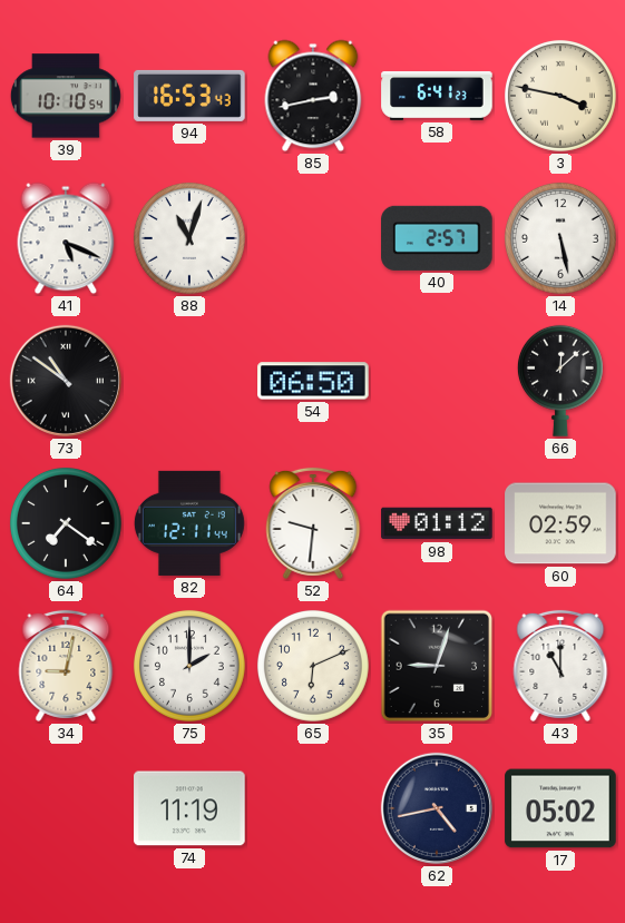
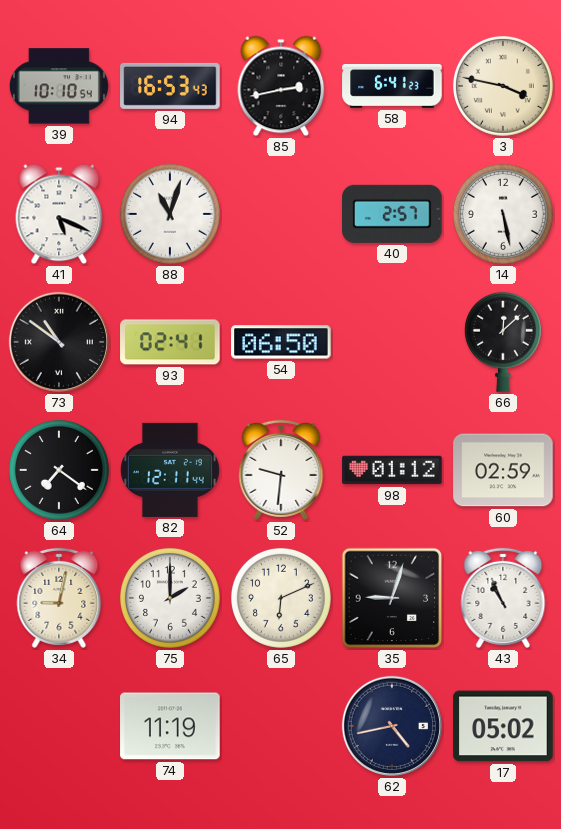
93: none -> 02:41 (170, 342)
43: 11:00 -> 10:56 (503, 598)
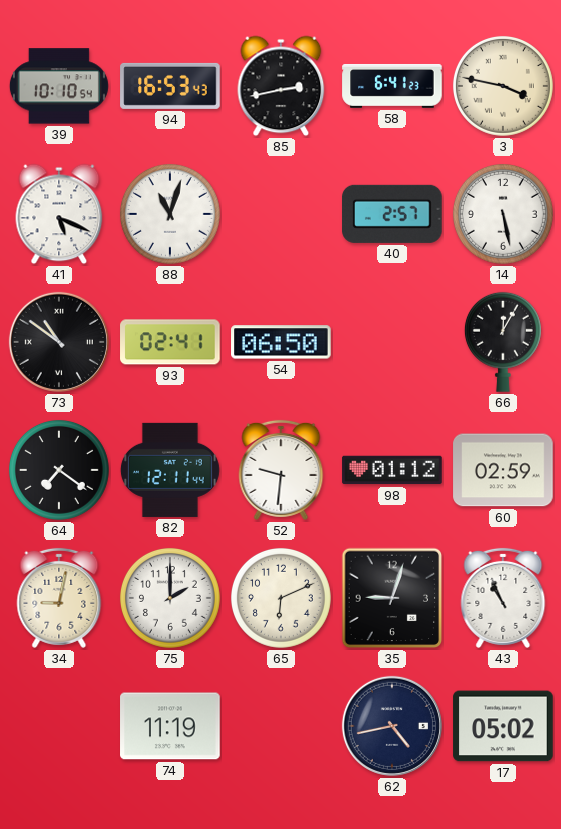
66: 12:08 -> 12:05 (503, 342)
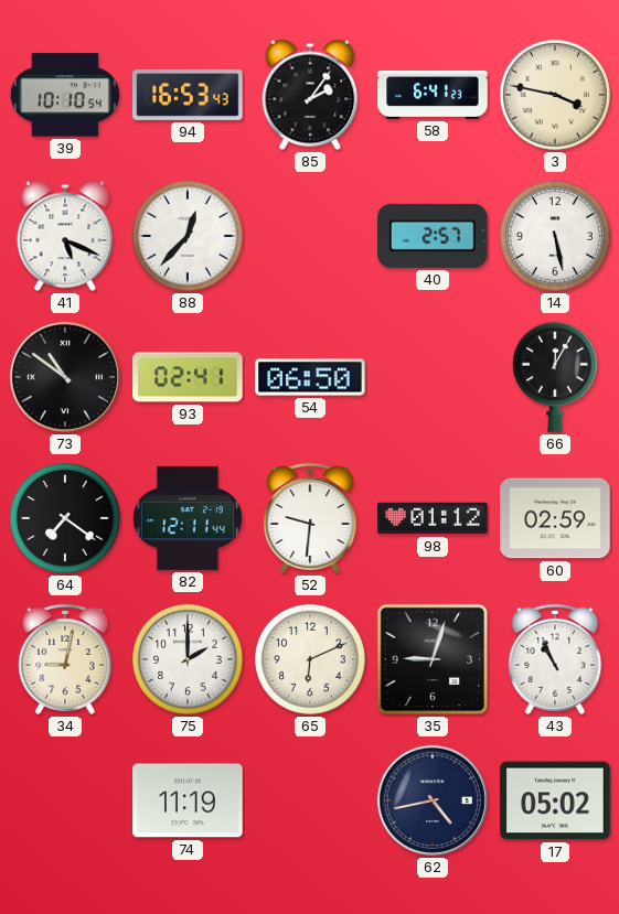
85: 2:43 -> 2:06 (310, 95)
88: 11:03 -> 12:37 (188, 236)
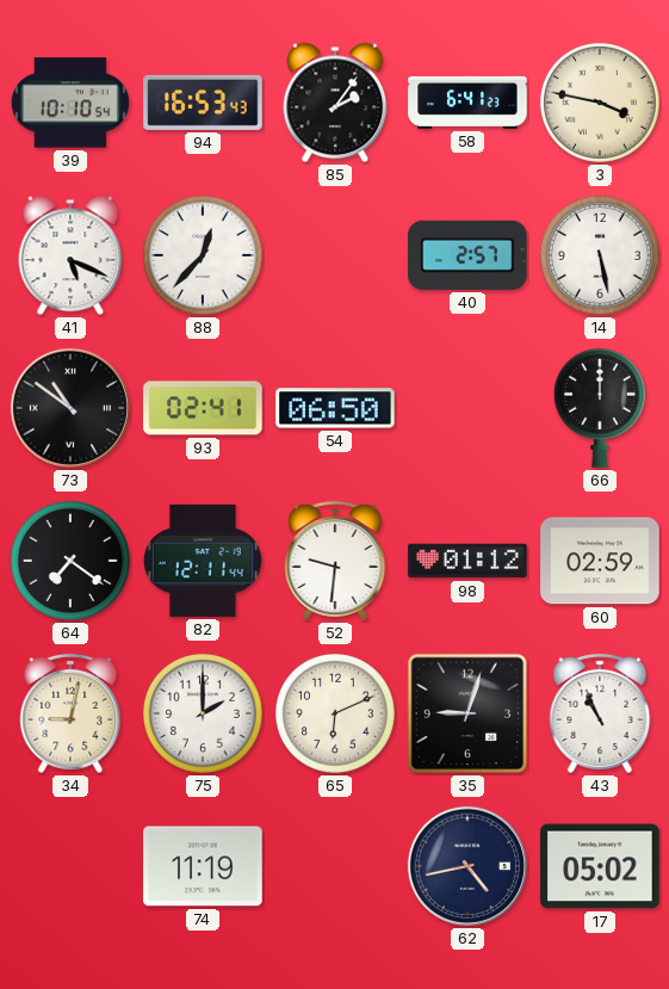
66: 12:05 -> 12:00 (600, 408)
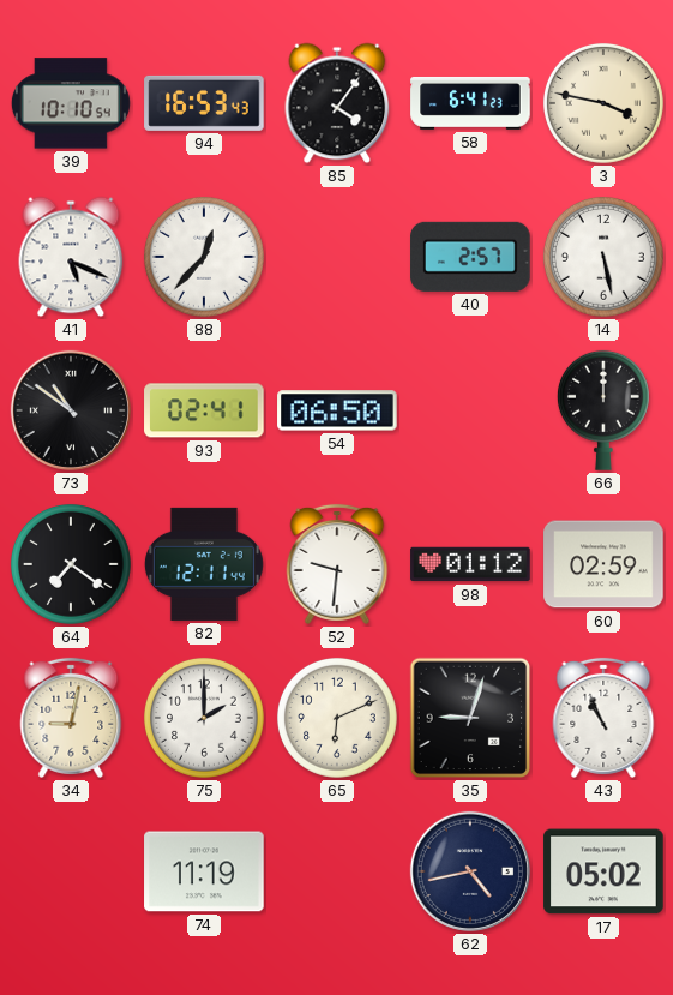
85: 2:06 -> 4:06 (337, 103)
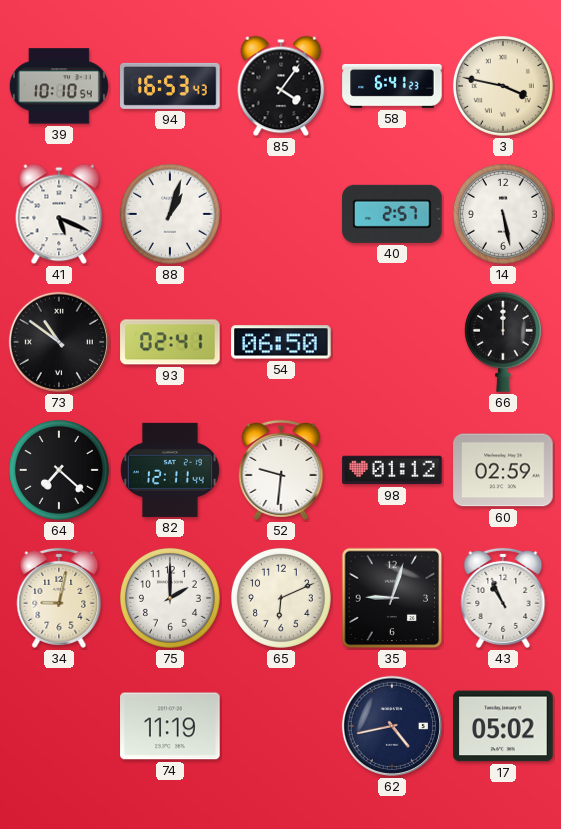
88: 12:37 -> 1:03 (170, 214)
64: 7:21 -> 7:22 (59, 470)
